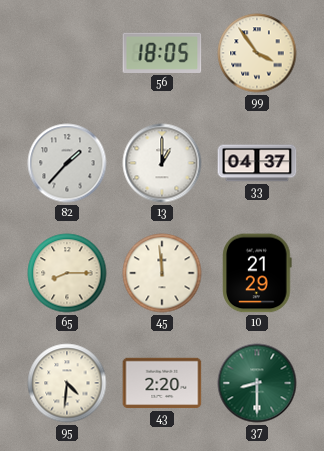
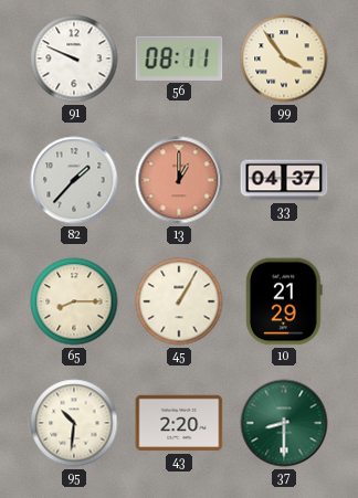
91: none -> 9:49 (74, 59)
56: 18:05 -> 08:11 (179, 59)
13 dial: white -> salmon (179, 180)
45: 11:59 -> 1:05 (179, 301)
95: 4:31 -> 10:31 (74, 423)
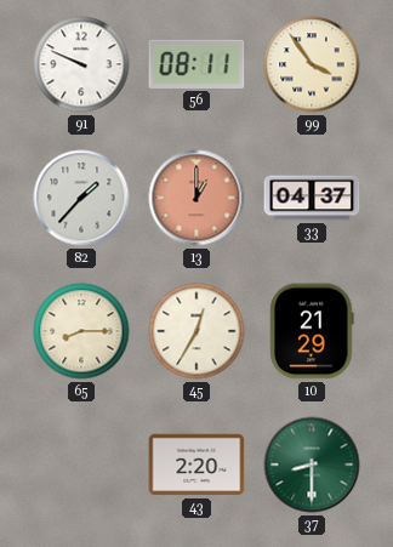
45: 1:05 -> 12:35 (196, 331)
95: 10:31 -> none (74, 423)
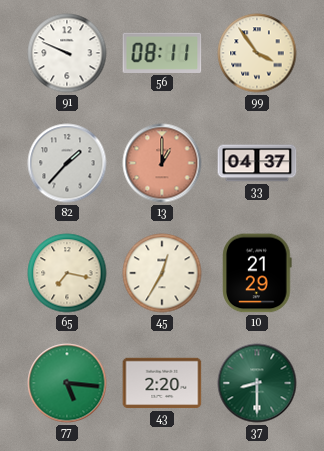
65: 8:15 -> 7:17 (67, 273)
77: none -> 5:16 (67, 383)
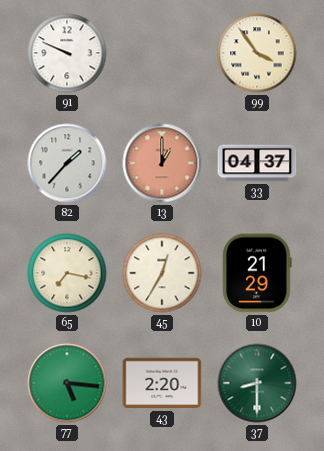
56: 08:11 -> none (162, 53)
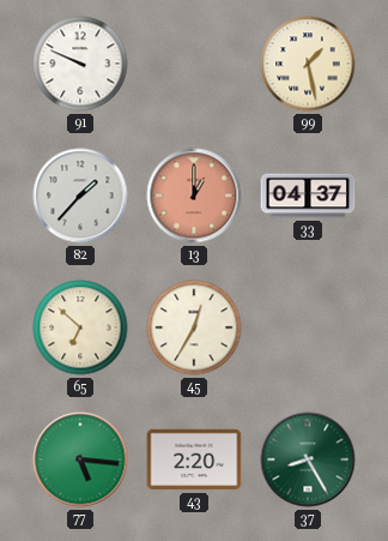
99: 3:54 -> 1:28 (308, 64)
65: 7:17 -> 6:52 (80, 327)
10: 21:29 -> none (257, 273)
37: 8:30 -> 8:25 (308, 459)
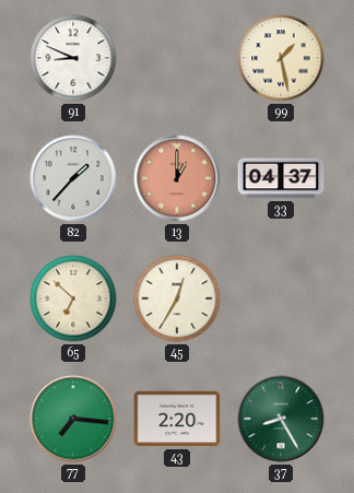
91: 9:49 -> 8:49 (73, 58)
77: 5:16 -> 7:16 (73, 419)
